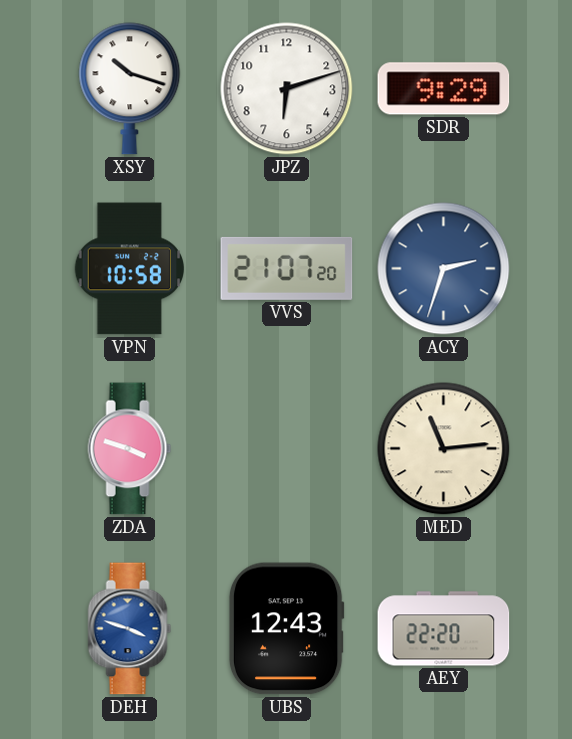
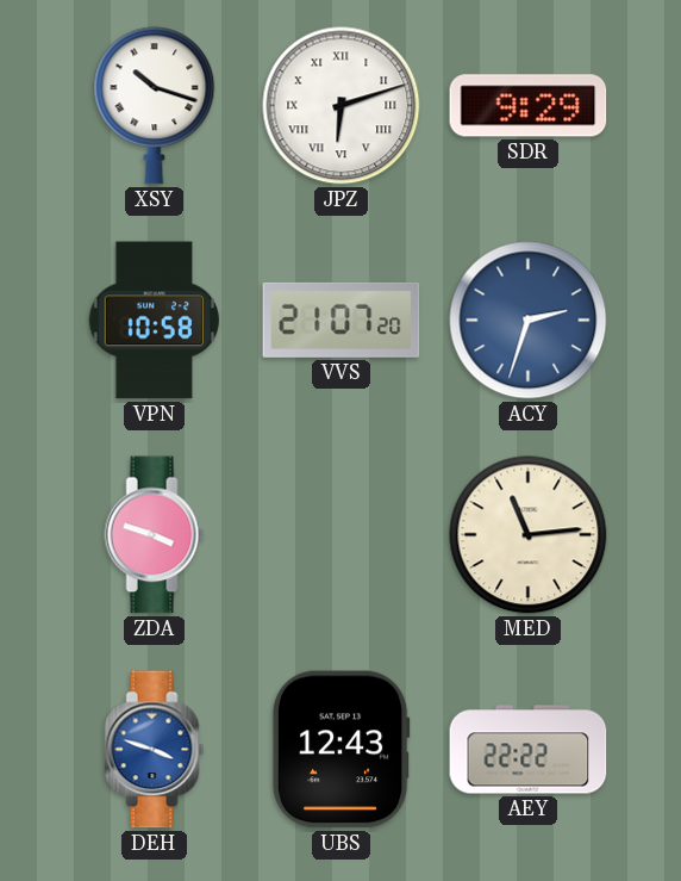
JPZ numerals: Arabic -> Roman (342, 106)
AEY: 22:20 -> 22:22 (529, 750)
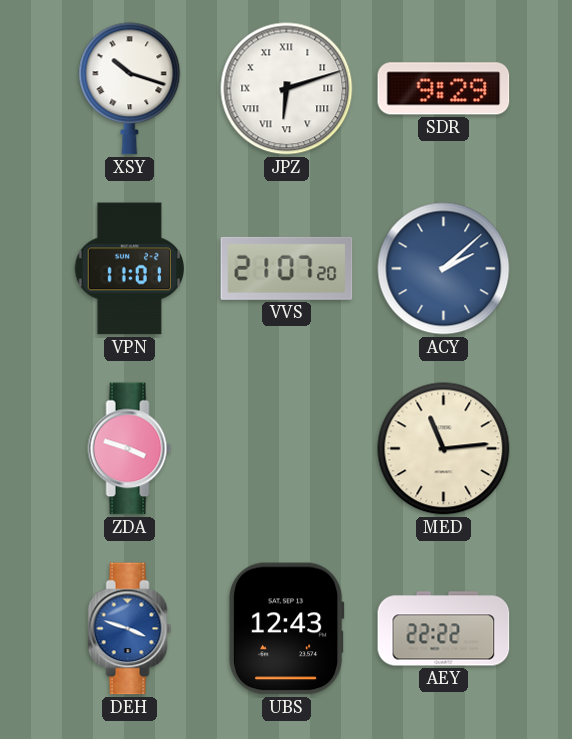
VPN: 10:58 -> 11:01 (129, 269)
ACY: 2:33 -> 2:08 (444, 269)
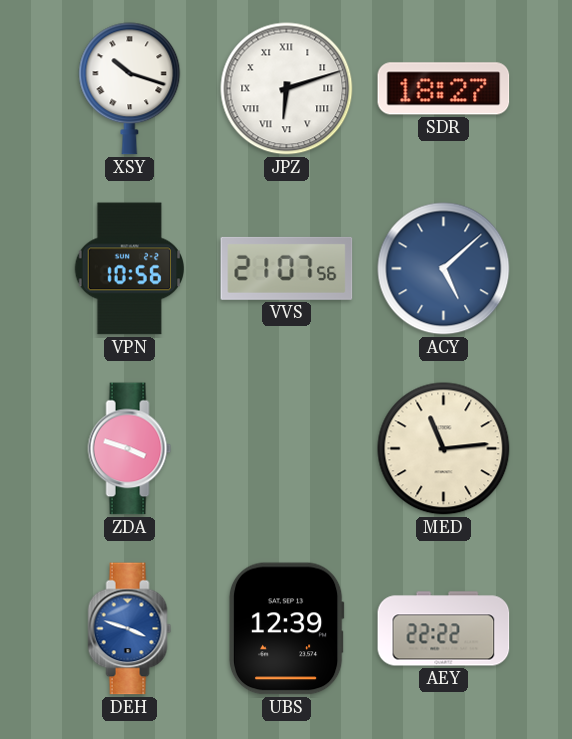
SDR: 9:29 -> 18:27 (444, 89)
VPN: 11:01 -> 10:56 (129, 269)
VVS: 21:07:20 -> 21:07:56 (287, 268)
ACY: 2:08 -> 5:08 (444, 269)
UBS: 12:43 -> 12:39 (286, 629)
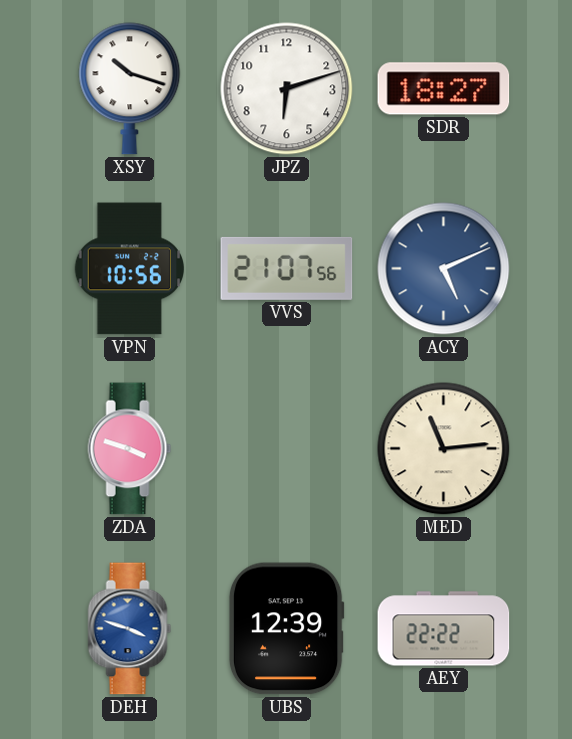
JPZ numerals: Roman -> Arabic (287, 89)
ACY: 5:08 -> 5:11 (444, 269)
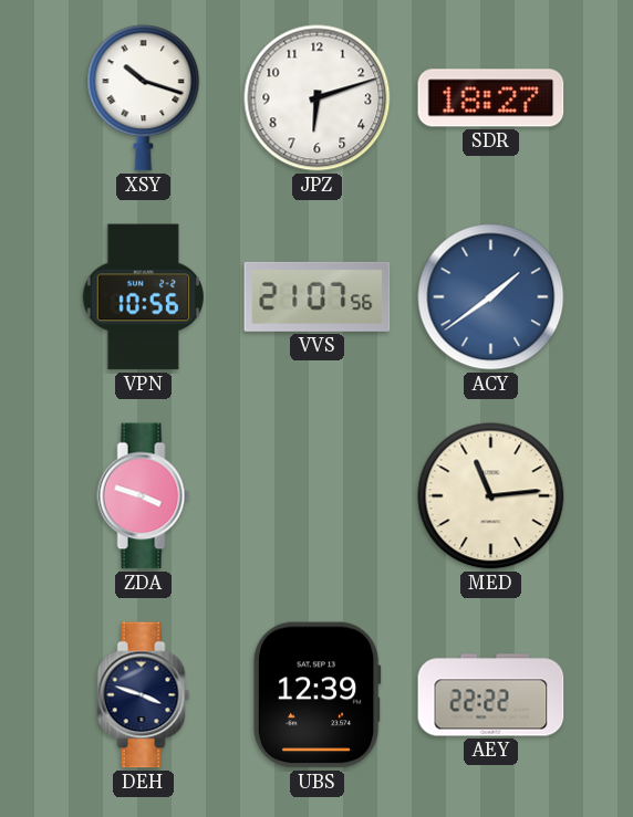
ACY: 5:11 -> 1:39 (491, 297)
DEH dial: blue -> navy (144, 695)
